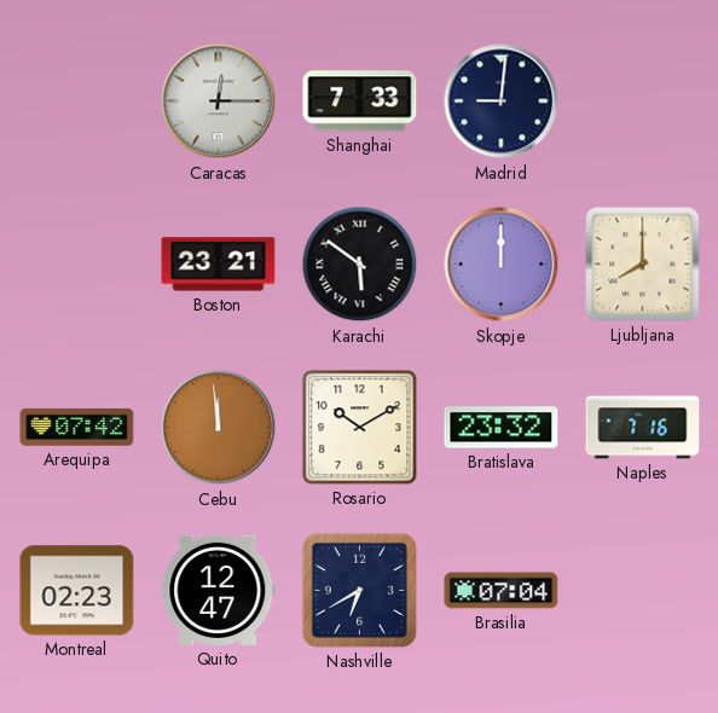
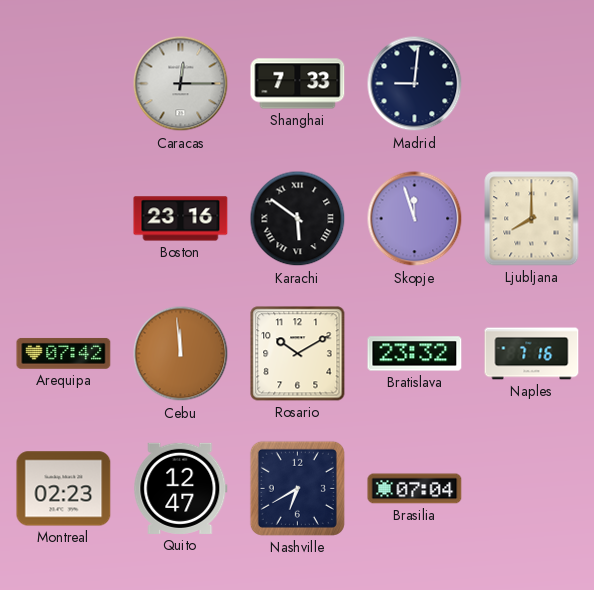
Boston: 23:21 -> 23:16 (181, 219)
Skopje: 12:00 -> 11:57 (415, 219)
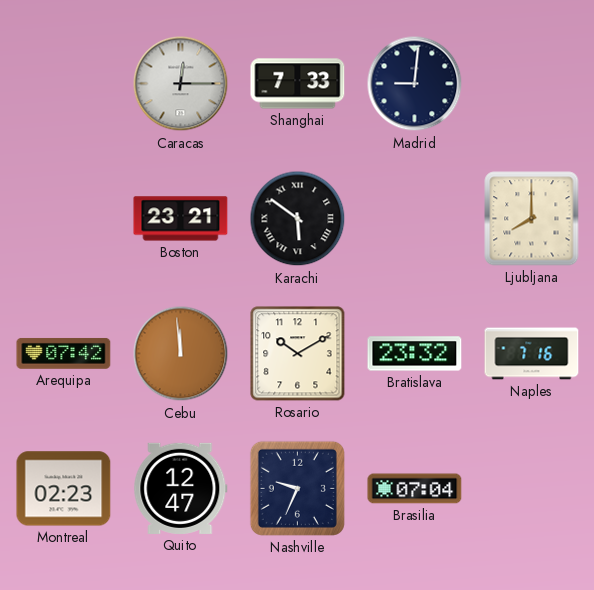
Boston: 23:16 -> 23:21 (181, 219)
Skopje: 11:57 -> none (415, 219)
Nashville: 6:40 -> 9:34 (297, 488)
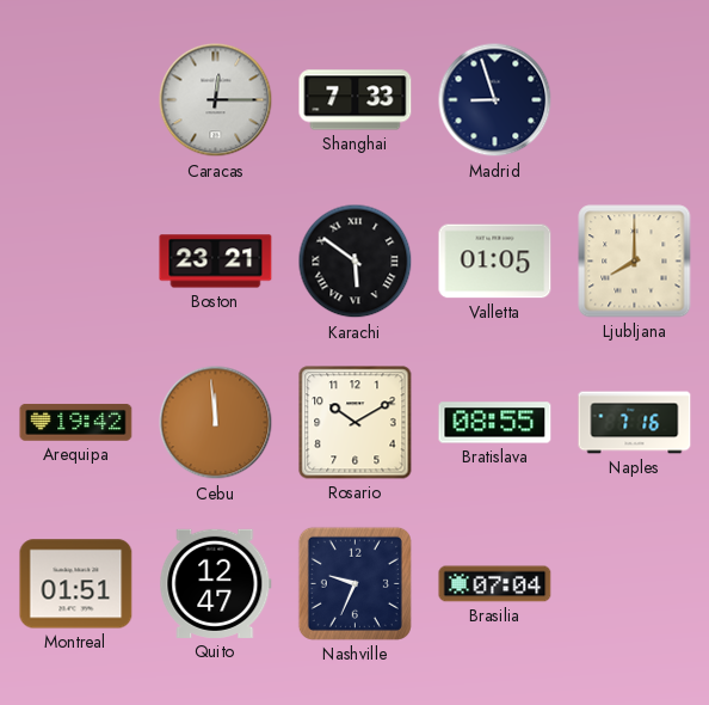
Madrid: 9:01 -> 8:57 (495, 100)
Valletta: none -> 01:05 (495, 262)
Arequipa: 07:42 -> 19:42 (76, 423)
Bratislava: 23:32 -> 08:55 (495, 423)
Montreal: 02:23 -> 01:51 (76, 584)
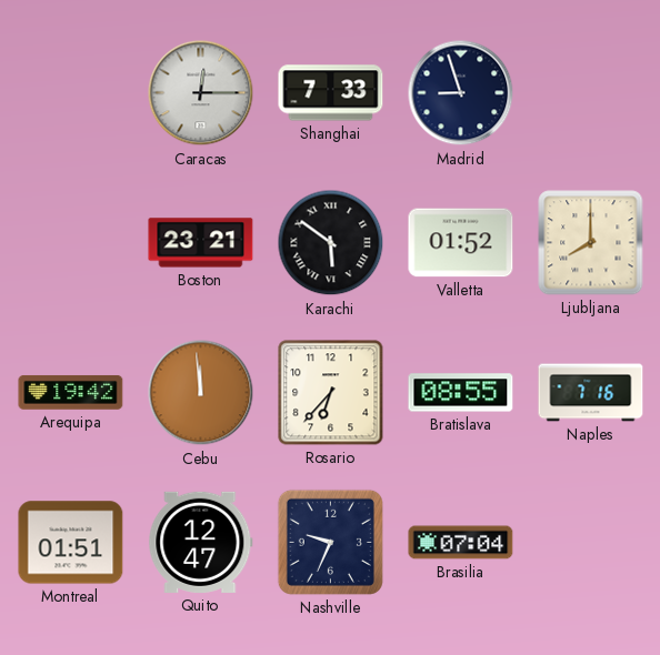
Valletta: 01:05 -> 01:52 (461, 243)
Rosario: 10:10 -> 6:37 (331, 393)
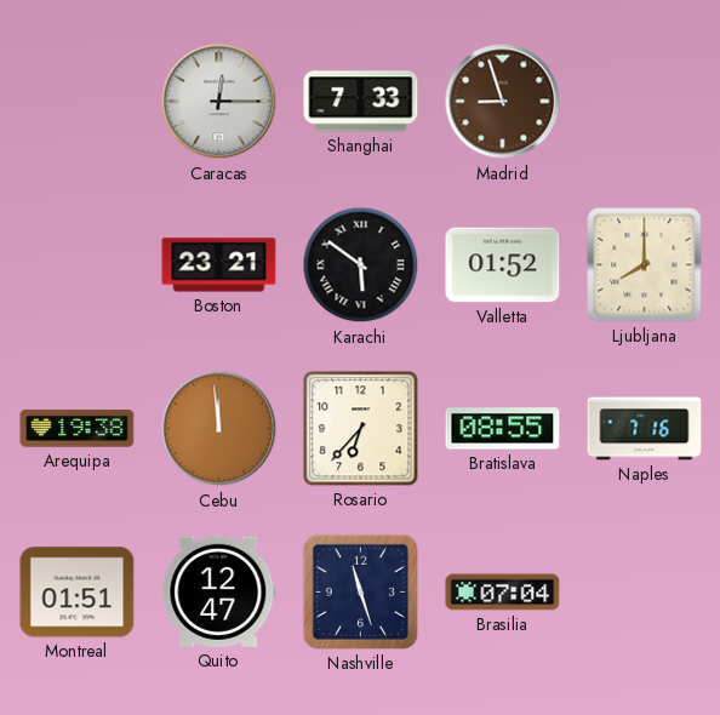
Madrid dial: navy -> brown (503, 102)
Arequipa: 19:42 -> 19:38 (78, 429)
Nashville: 9:34 -> 11:27 (360, 591)
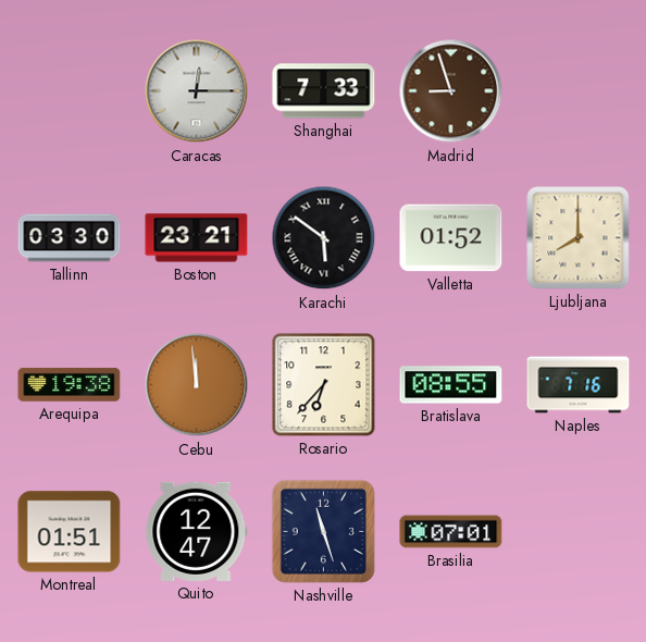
Tallinn: none -> 03:30 (70, 238)
Brasilia: 07:04 -> 07:01 (451, 532)
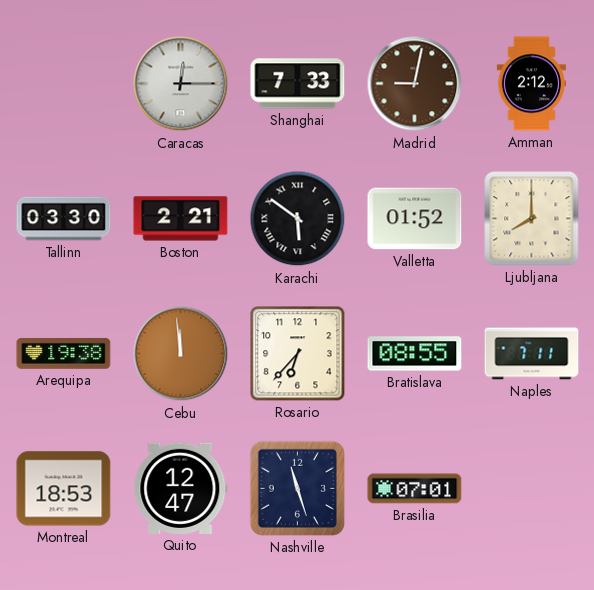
Madrid: 8:57 -> 9:02 (415, 84)
Amman: none -> 2:12 (531, 84)
Boston: 23:21 -> 2:21 (181, 219)
Naples: 7:16 -> 7:11 (532, 354)
Montreal: 01:51 -> 18:53 (64, 489)
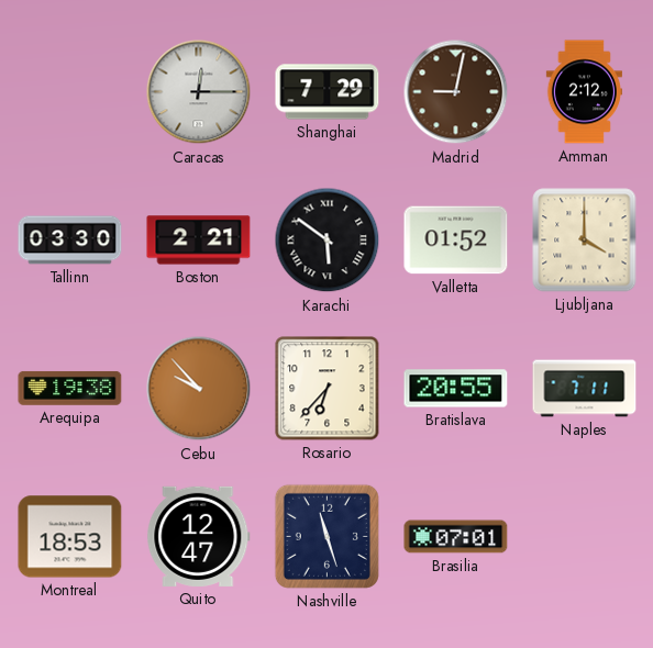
Shanghai: 7:33 -> 7:29 (328, 92)
Ljubljana: 8:00 -> 4:00 (585, 241)
Cebu: 11:59 -> 9:53 (199, 389)
Bratislava: 08:55 -> 20:55 (456, 389)
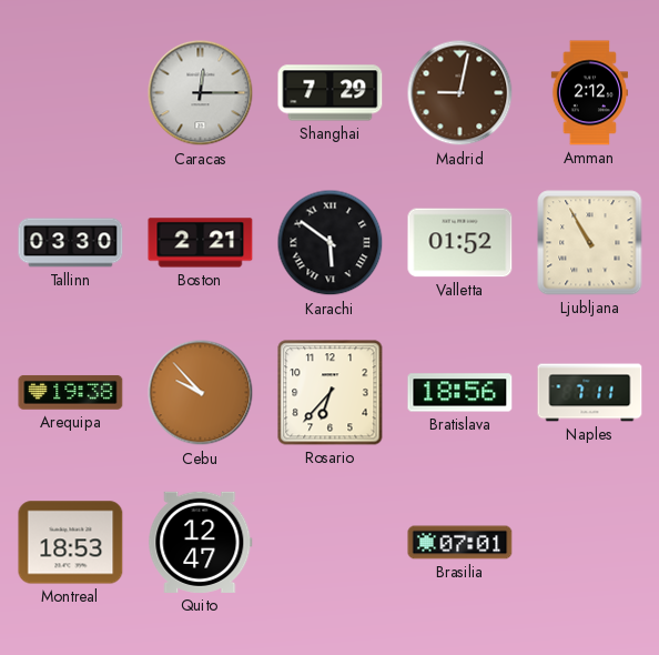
Ljubljana: 4:00 -> 10:55 (590, 243)
Bratislava: 20:55 -> 18:56 (460, 393)
Nashville: 11:27 -> none (326, 536)
